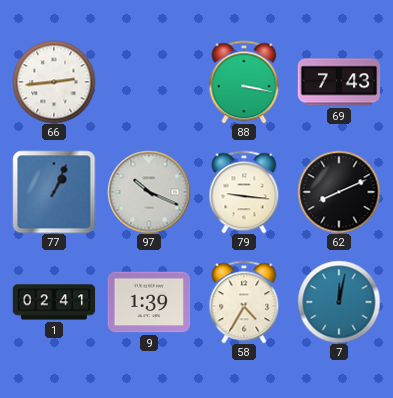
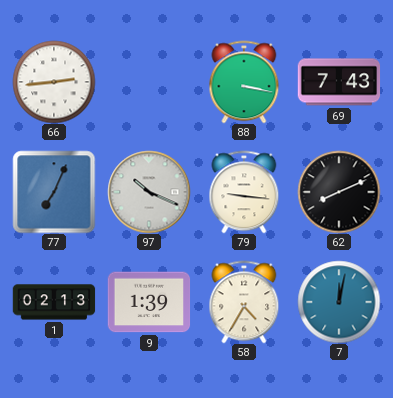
77: 1:04 -> 7:04 (54, 192)
1: 02:41 -> 02:13 (54, 302)
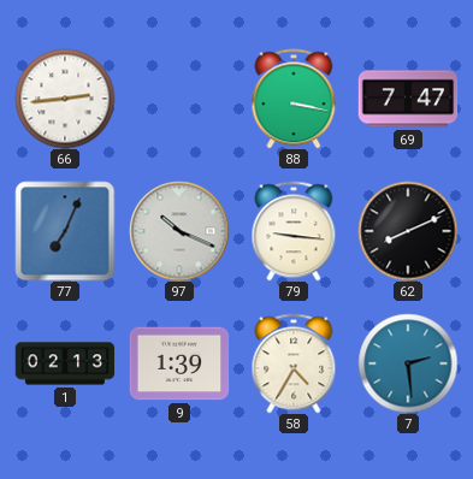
69: 7:43 -> 7:47 (408, 99)
7: 12:02 -> 2:29 (408, 363)
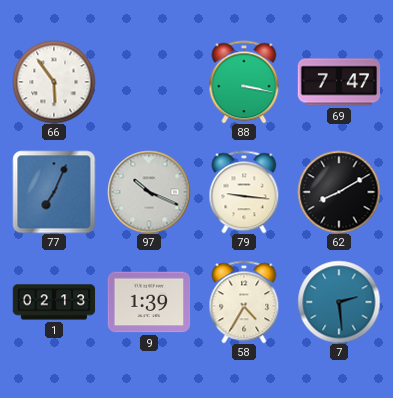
66: 2:44 -> 5:54 (54, 82)
62: 8:11 -> 8:10 (339, 192)
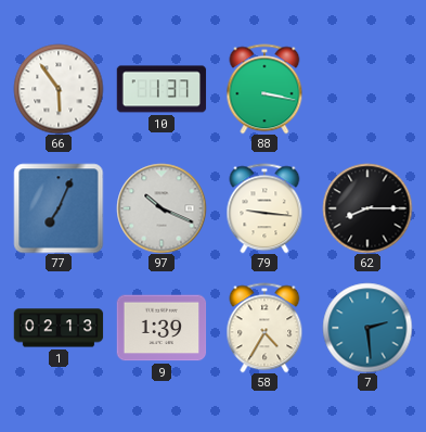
10: none -> 1:37 (162, 89)
69: 7:47 -> none (339, 82)
62: 8:10 -> 8:15 (367, 208)
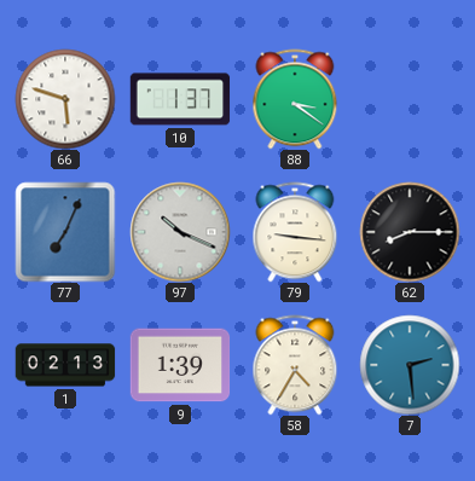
66: 5:54 -> 5:48 (65, 99)
88: 3:17 -> 3:21 (295, 99)
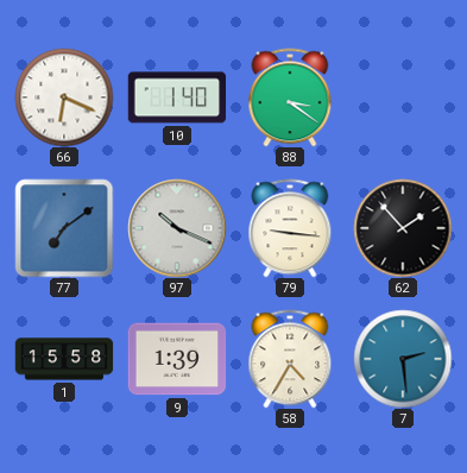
66: 5:48 -> 6:19 (64, 97)
10: 1:37 -> 1:40 (177, 97)
77: 7:04 -> 7:09 (64, 228)
62: 8:15 -> 1:53 (403, 228)
1: 02:13 -> 15:58 (64, 359)
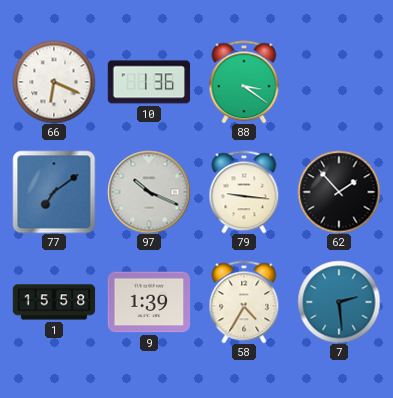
10: 1:40 -> 1:36 (149, 82)
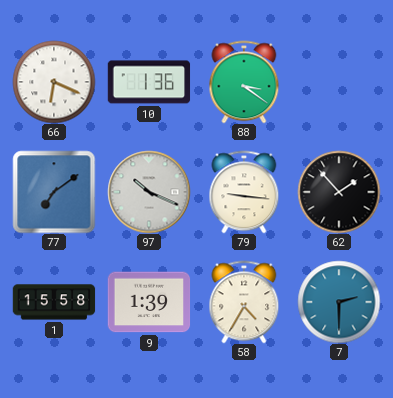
7: 2:29 -> 2:30 (339, 302)
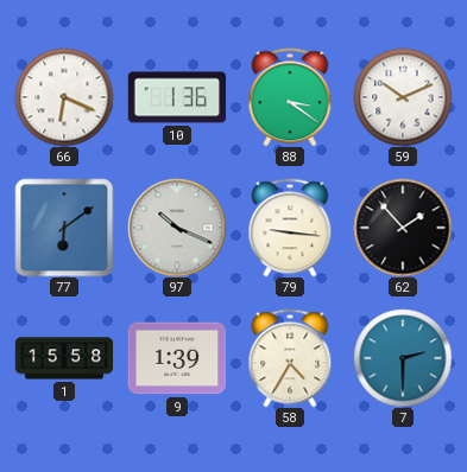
59: none -> 10:11 (403, 97)
77: 7:09 -> 6:09 (64, 228)
